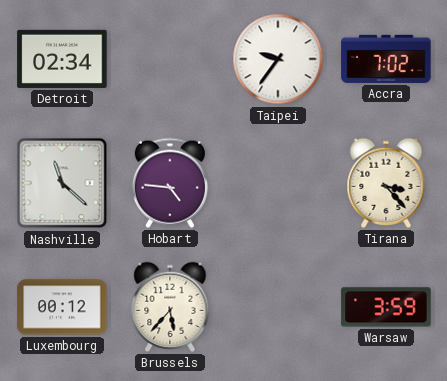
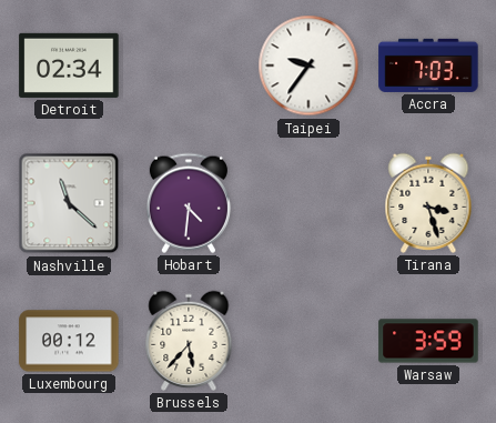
Accra: 7:02 -> 7:03 (428, 66)
Hobart: 4:46 -> 4:31 (189, 203)
Tirana: 3:23 -> 3:27 (428, 203)
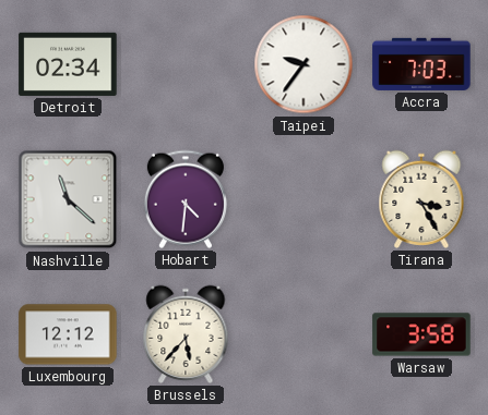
Tirana: 3:27 -> 3:25 (421, 199)
Luxembourg: 00:12 -> 12:12 (68, 334)
Warsaw: 3:59 -> 3:58 (421, 334)
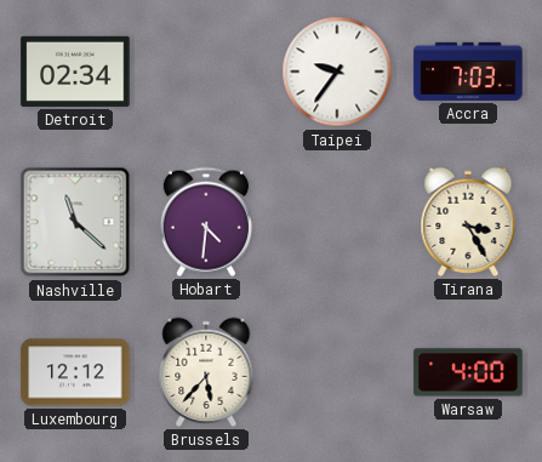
Warsaw: 3:58 -> 4:00 (468, 372)
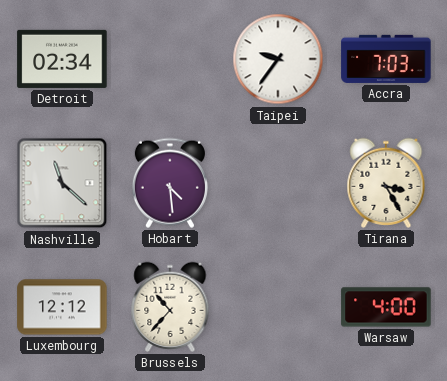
Hobart: 4:31 -> 4:29 (170, 183)
Brussels: 5:37 -> 10:37 (170, 307)
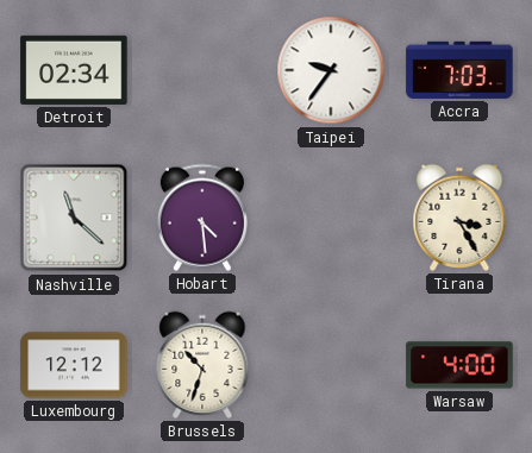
Brussels: 10:37 -> 10:33 (202, 365)
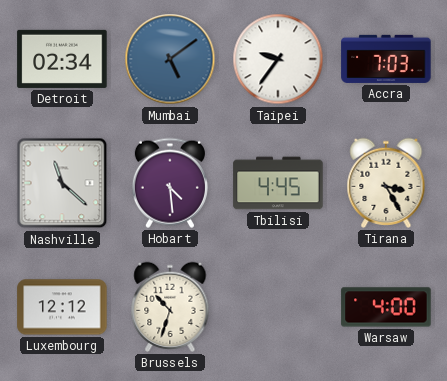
Mumbai: none -> 5:09 (170, 59)
Tbilisi: none -> 4:45 (278, 183)
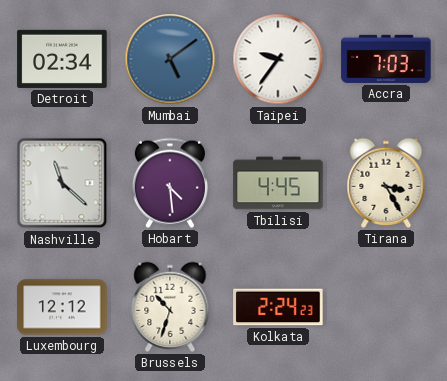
Kolkata: none -> 2:24 (278, 307)
Warsaw: 4:00 -> none (386, 307)
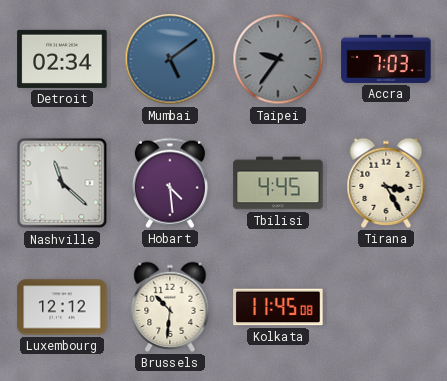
Taipei dial: white -> grey (278, 59)
Brussels: 10:33 -> 10:31 (170, 307)
Kolkata: 2:24 -> 11:45 (278, 307)
